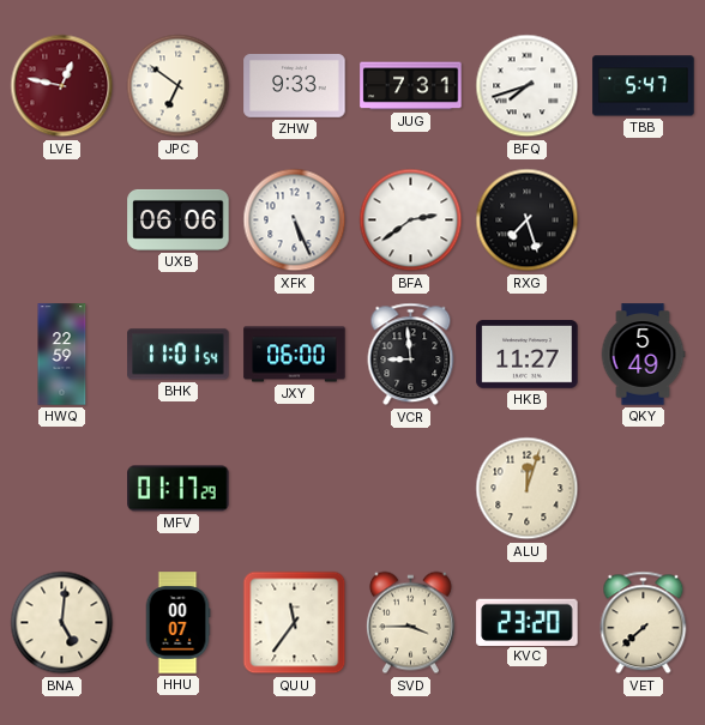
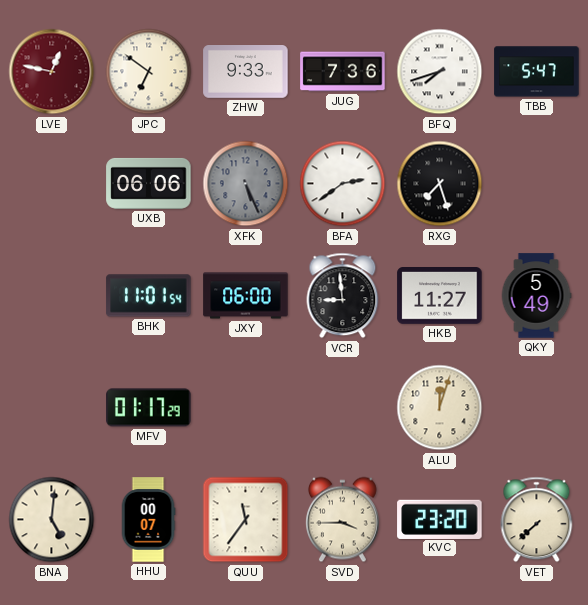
JUG: 7:31 -> 7:36 (343, 72)
XFK dial: white -> grey (246, 184)
HWQ: 22:59 -> none (62, 355)
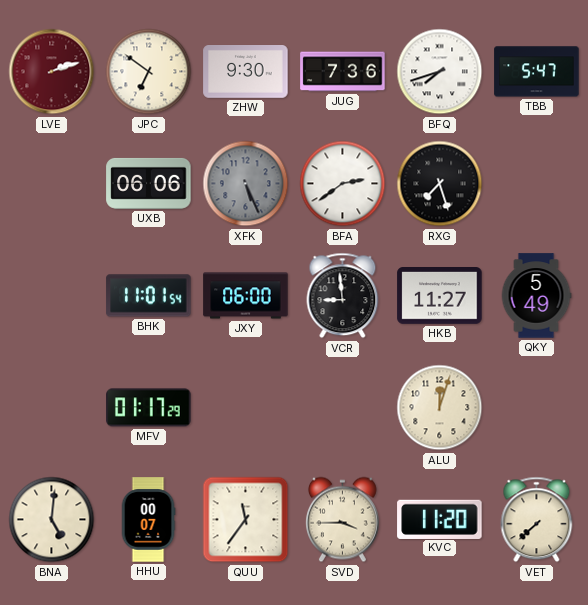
LVE: 12:47 -> 2:12 (52, 72)
ZHW: 9:33 -> 9:30 (246, 72)
KVC: 23:20 -> 11:20 (440, 519)
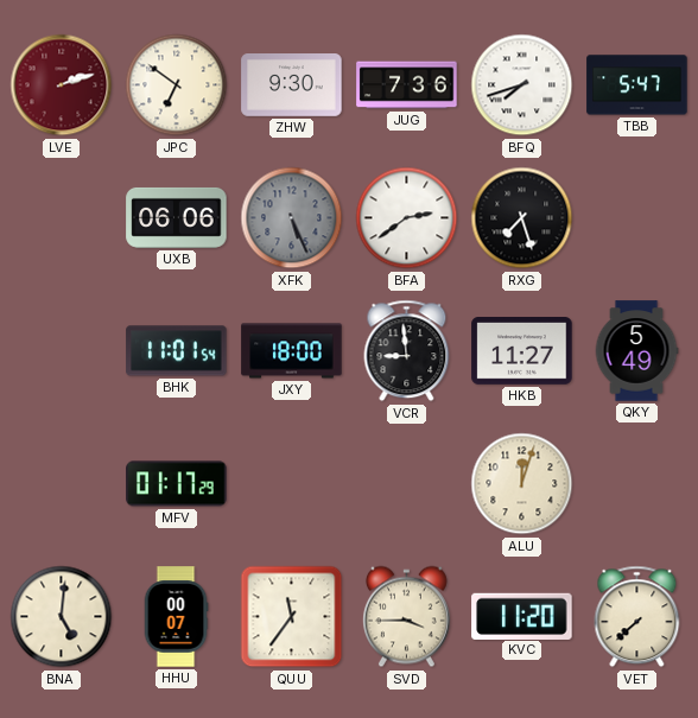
JXY: 06:00 -> 18:00 (292, 351)
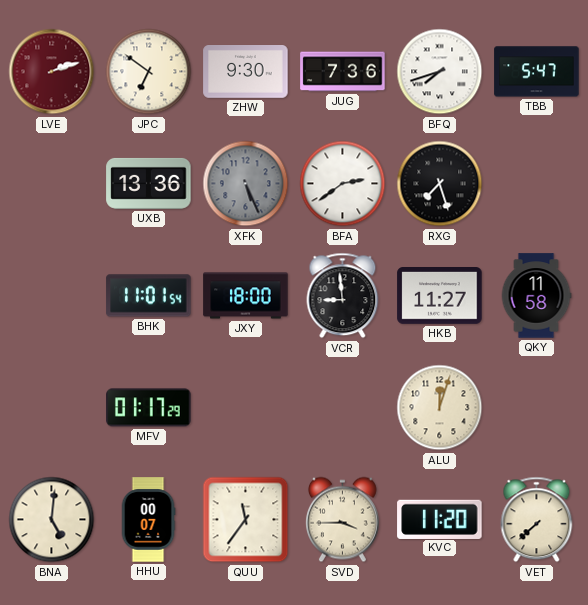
UXB: 06:06 -> 13:36 (149, 183)
QKY: 5:49 -> 11:58 (536, 296)
